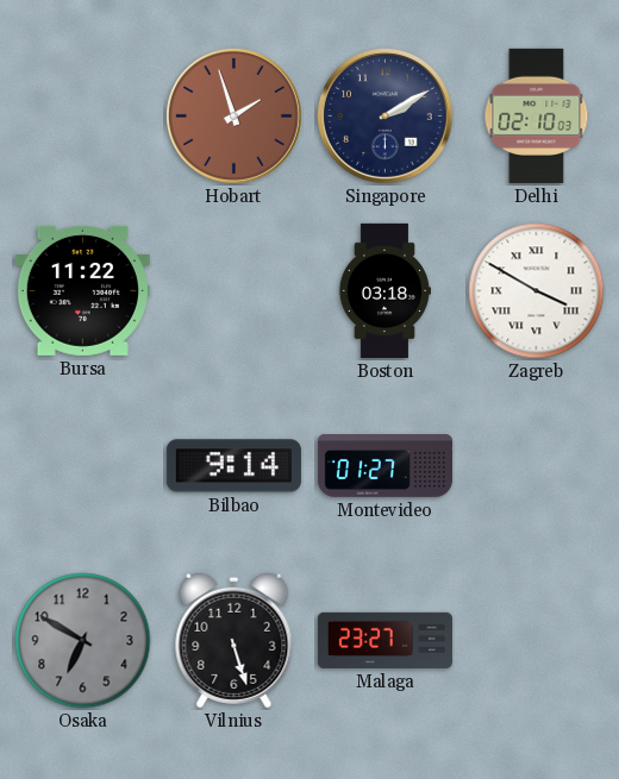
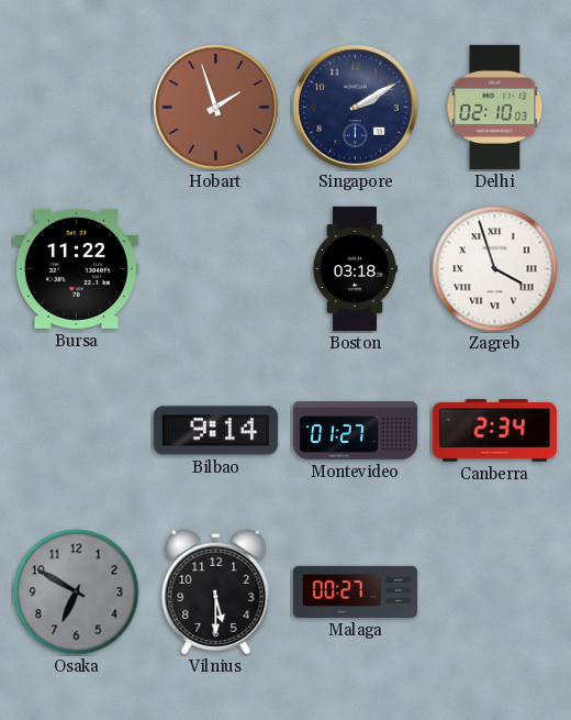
Zagreb: 3:50 -> 3:57 (495, 269)
Canberra: none -> 2:34 (494, 431)
Vilnius: 5:27 -> 5:30 (216, 591)
Malaga: 23:27 -> 00:27 (355, 591)
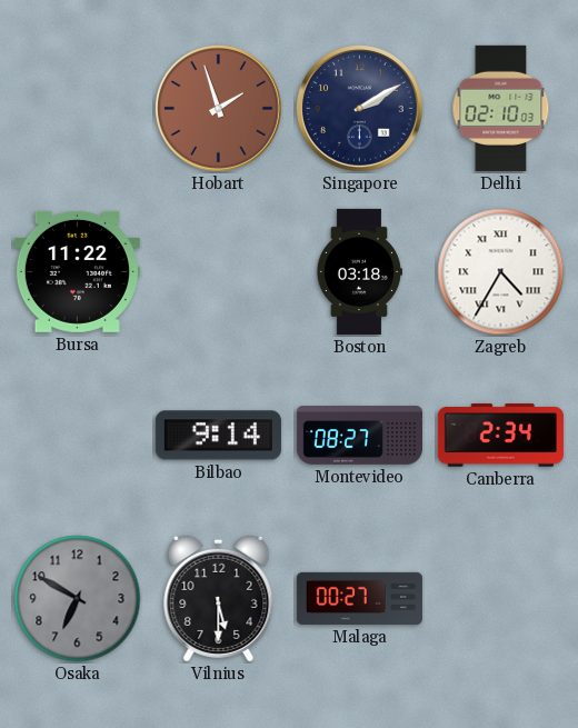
Zagreb: 3:57 -> 4:35 (501, 272)
Montevideo: 01:27 -> 08:27 (359, 436)
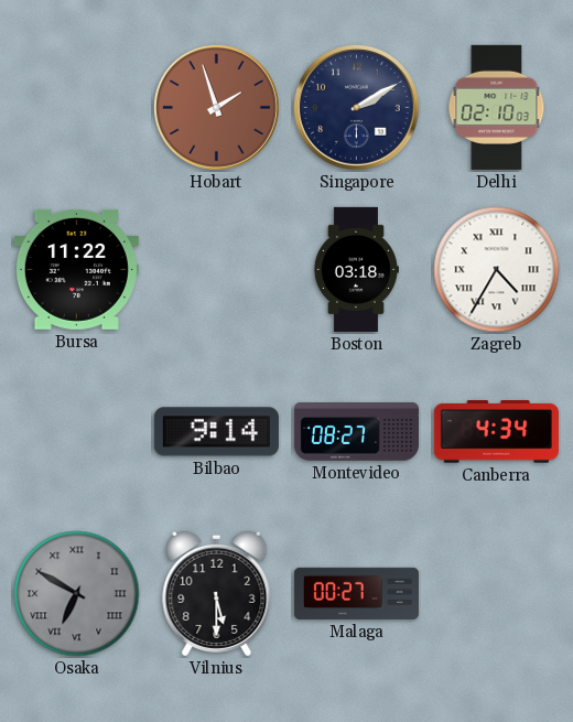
Canberra: 2:34 -> 4:34 (496, 432)
Osaka numerals: Arabic -> Roman (77, 594)
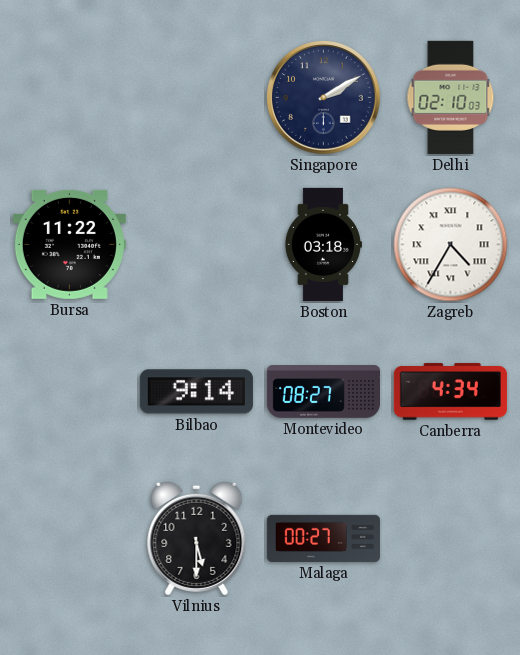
Hobart: 1:57 -> none (217, 108)
Osaka: 6:50 -> none (77, 594)
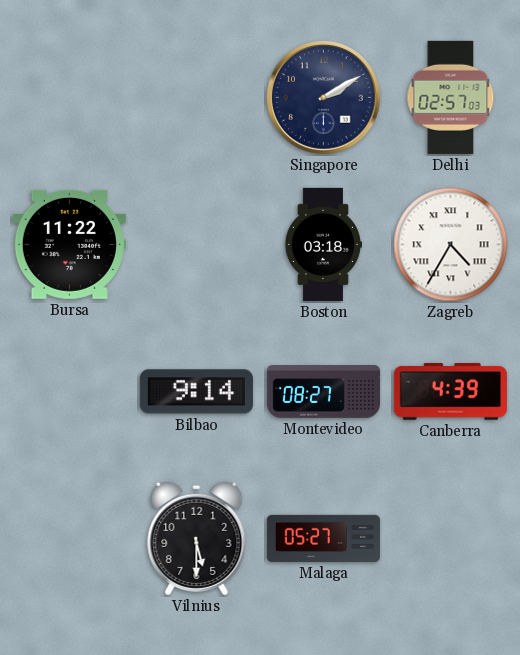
Delhi: 02:10 -> 02:57 (451, 97)
Canberra: 4:34 -> 4:39 (450, 392)
Malaga: 00:27 -> 05:27 (323, 538)
